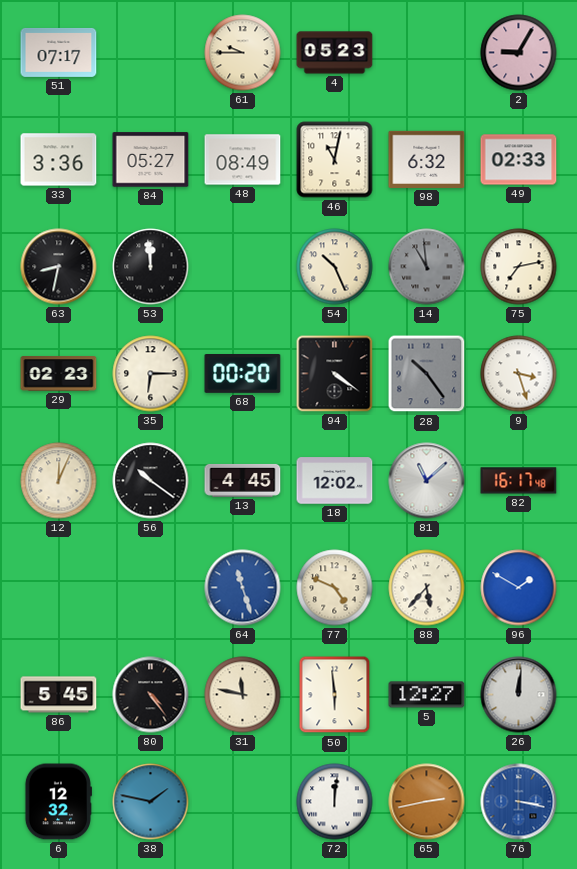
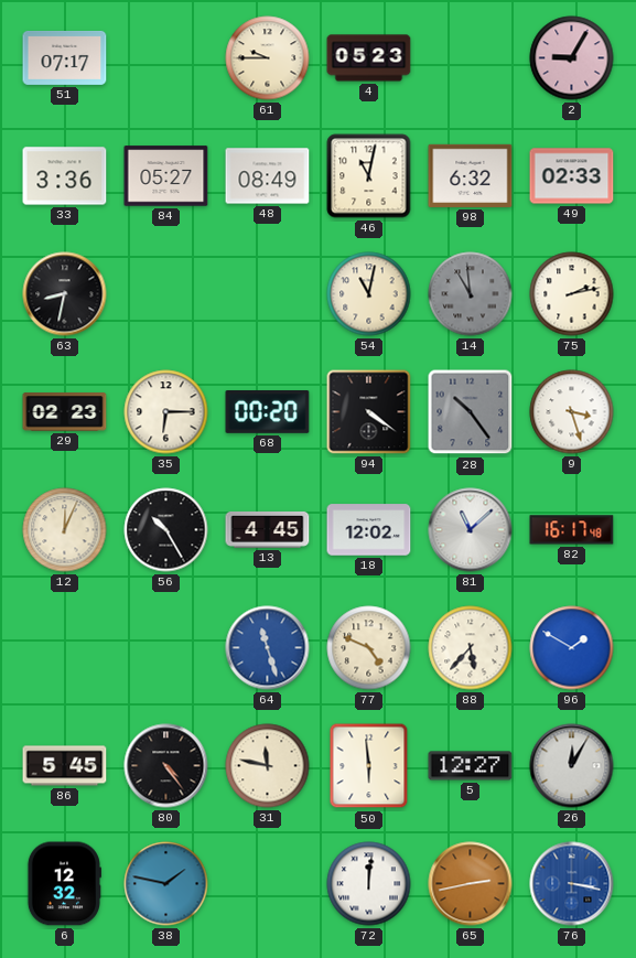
53: 11:59 -> none (151, 267)
54: 10:26 -> 11:02 (369, 294)
75: 7:13 -> 2:13 (572, 294)
56: 10:21 -> 10:25 (166, 530)
26: 12:01 -> 12:05 (572, 766)
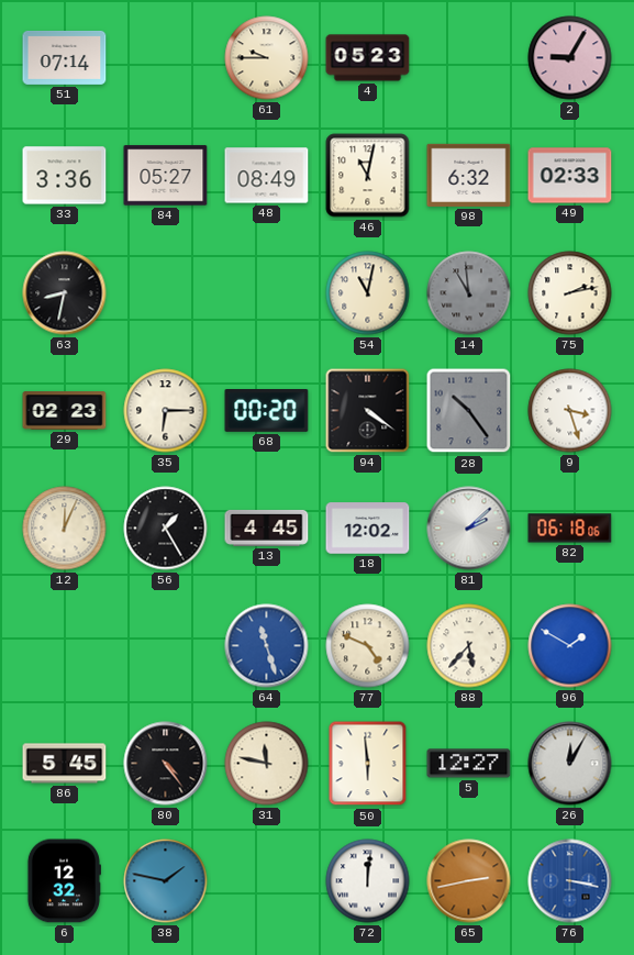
51: 07:17 -> 07:14 (65, 57)
56: 10:25 -> 1:25 (166, 529)
81: 11:08 -> 2:08 (469, 529)
82: 16:17 -> 06:18 (570, 529)
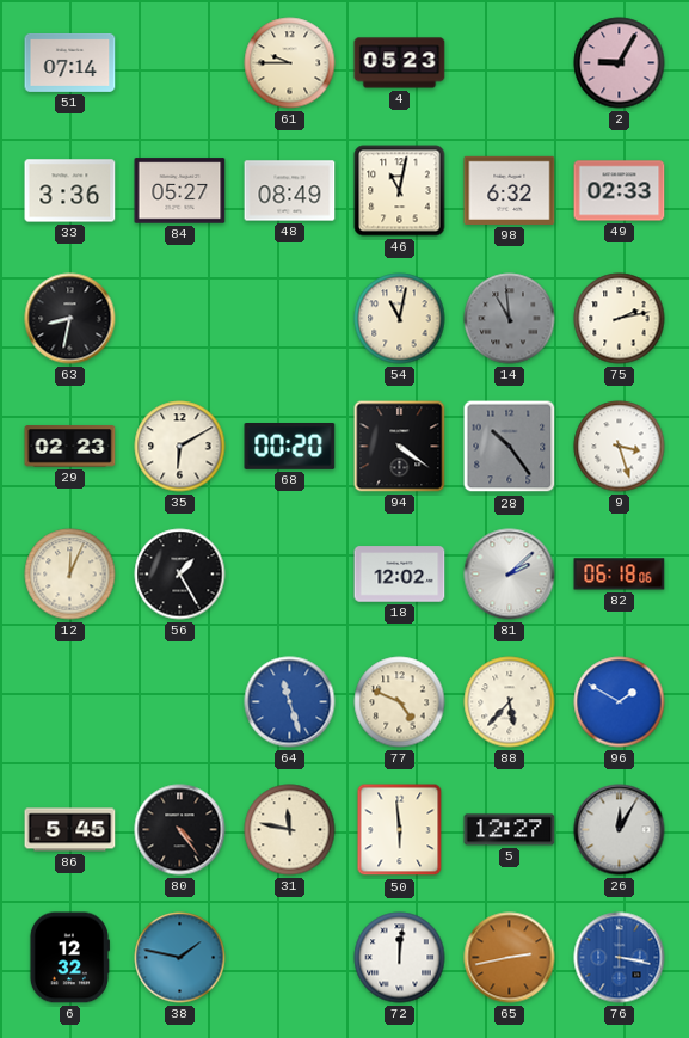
35: 6:15 -> 6:10 (180, 447)
13: 4:45 -> none (267, 528)
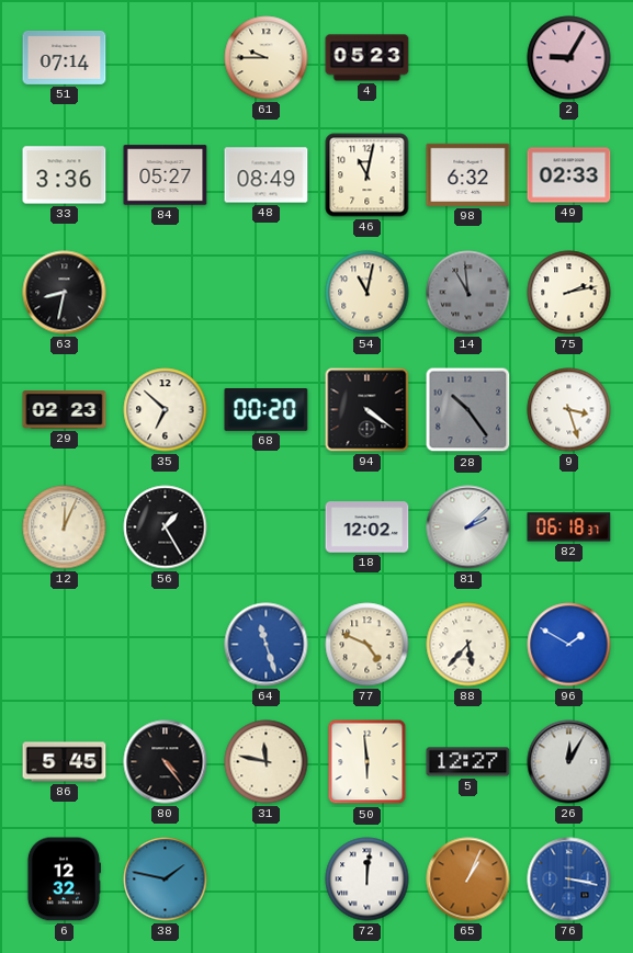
35: 6:10 -> 6:52 (166, 410)
82: 06:18:06 -> 06:18:37 (569, 527)
65: 2:43 -> 1:04 (468, 880)
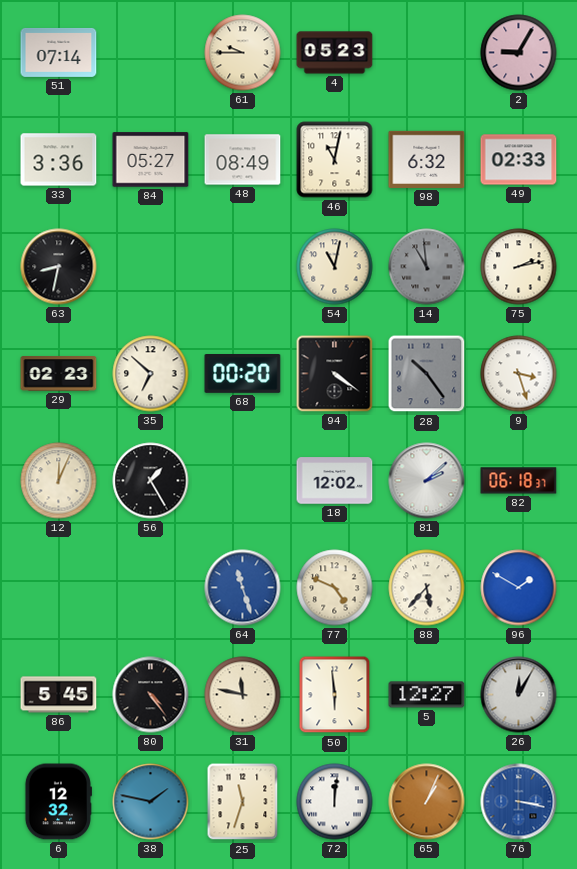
25: none -> 11:33 (243, 802)
